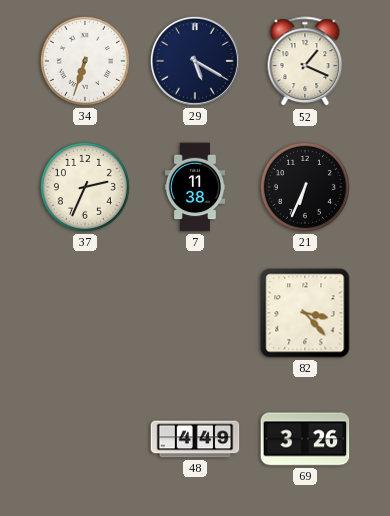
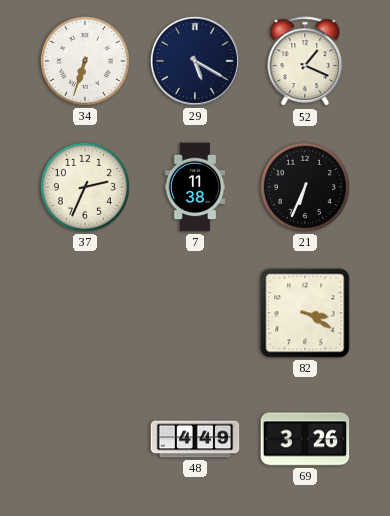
82: 3:23 -> 3:20 (305, 313)
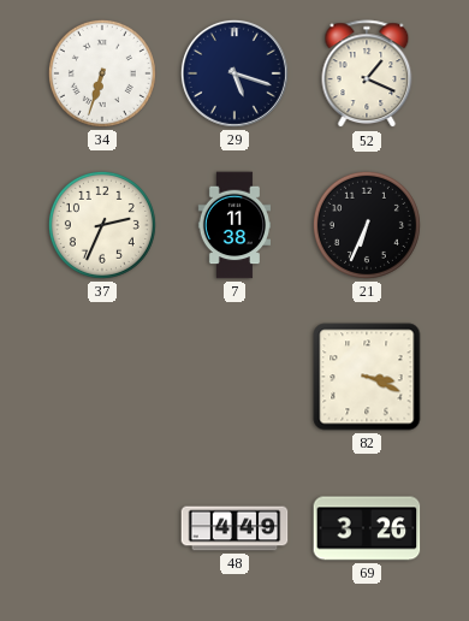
29: 5:20 -> 5:18 (234, 73)
82: 3:20 -> 3:19 (367, 377)
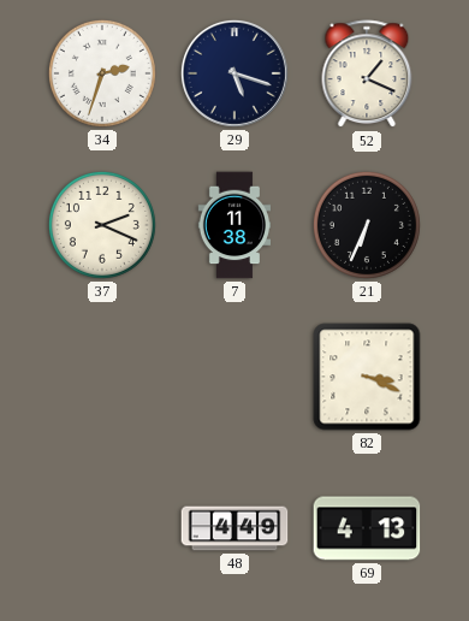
34: 6:33 -> 2:33 (102, 73)
37: 2:34 -> 2:19 (102, 225)
69: 3:26 -> 4:13 (367, 528)
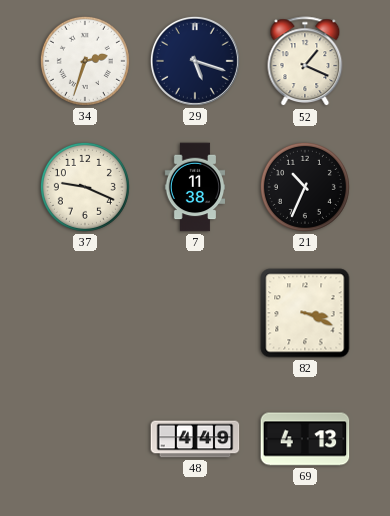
37: 2:19 -> 9:19 (85, 187)
21: 6:34 -> 10:34 (305, 187)
